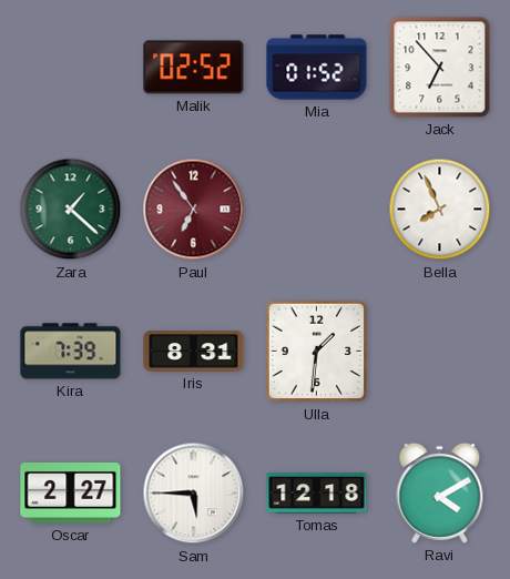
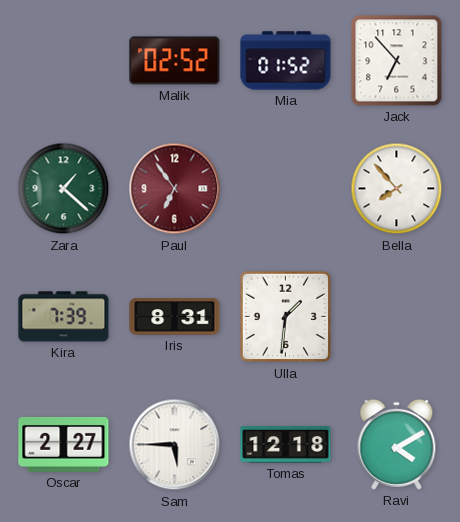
Bella: 7:56 -> 7:53 (397, 189)
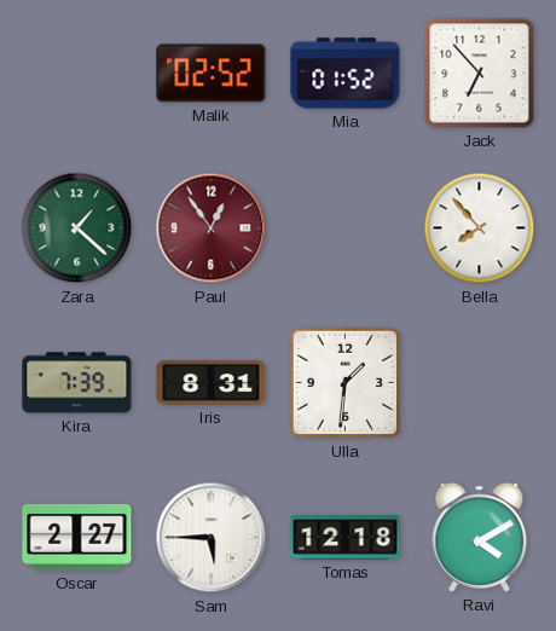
Paul: 6:54 -> 12:54 (212, 228)
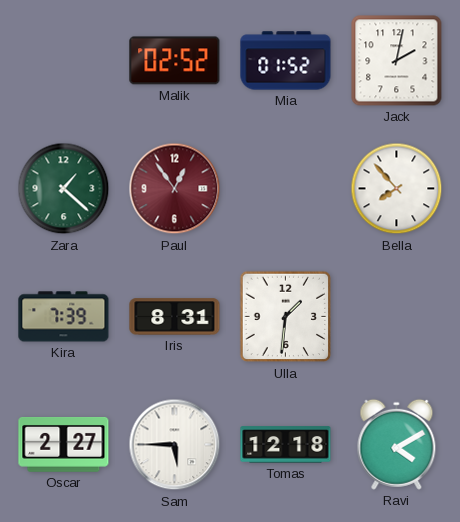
Jack: 6:53 -> 2:02 (397, 61)
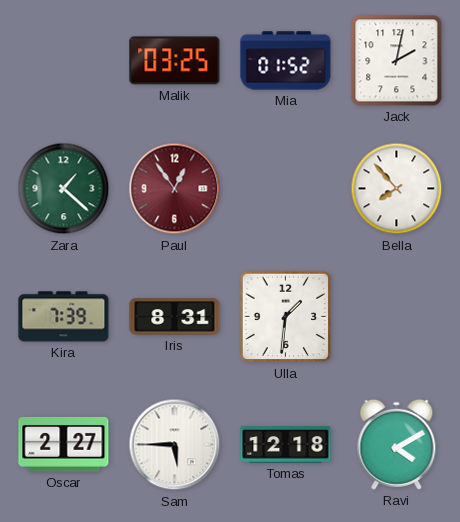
Malik: 02:52 -> 03:25 (175, 61)
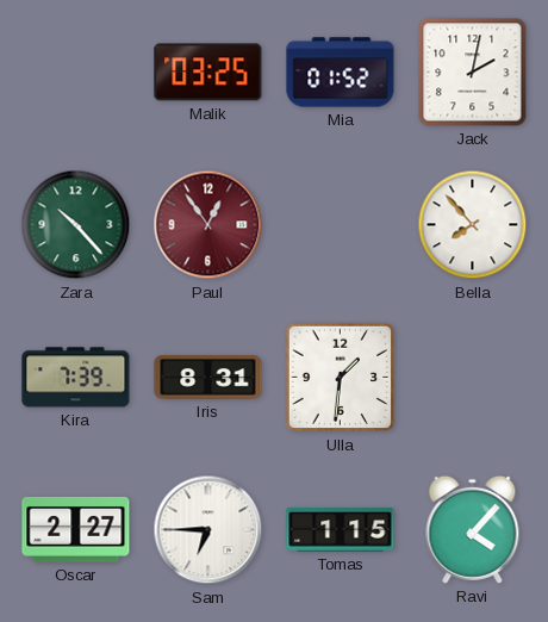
Zara: 1:22 -> 10:23 (76, 225)
Sam: 5:45 -> 6:45 (208, 530)
Tomas: 12:18 -> 1:15 (341, 530)
Ravi: 4:10 -> 4:07 (473, 529)
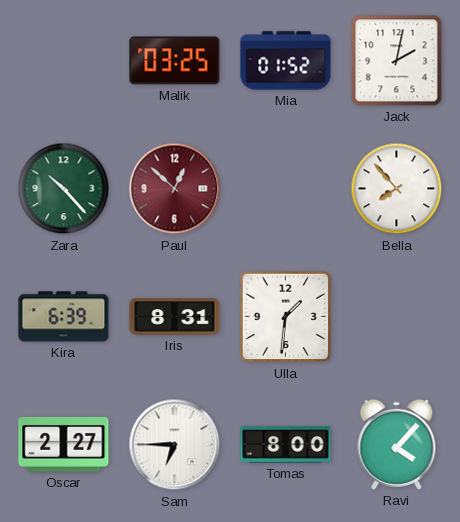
Paul: 12:54 -> 12:52 (175, 189)
Kira: 7:39 -> 6:39 (64, 317)
Tomas: 1:15 -> 8:00 (286, 445)
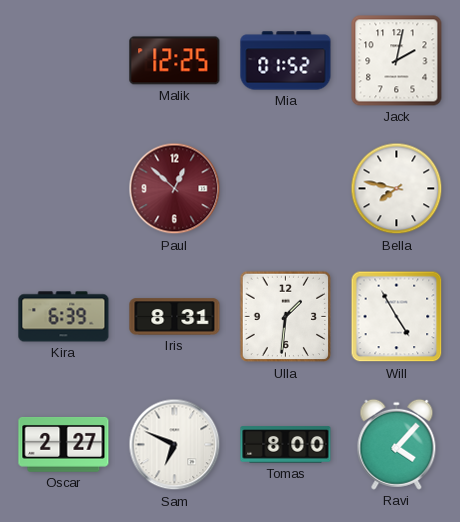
Malik: 03:25 -> 12:25 (175, 61)
Zara: 10:23 -> none (64, 189)
Bella: 7:53 -> 7:47 (397, 189)
Will: none -> 4:55 (397, 317)
Sam: 6:45 -> 6:49 (175, 445)
